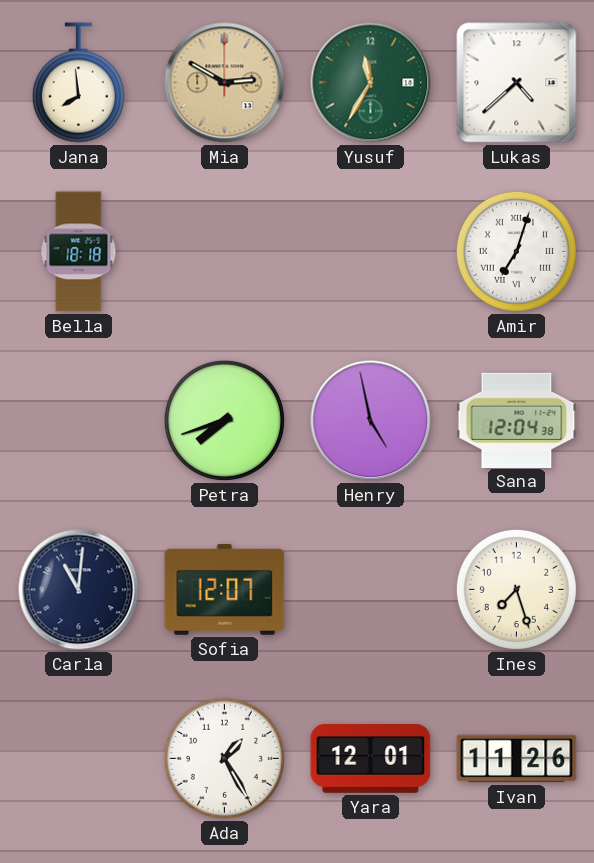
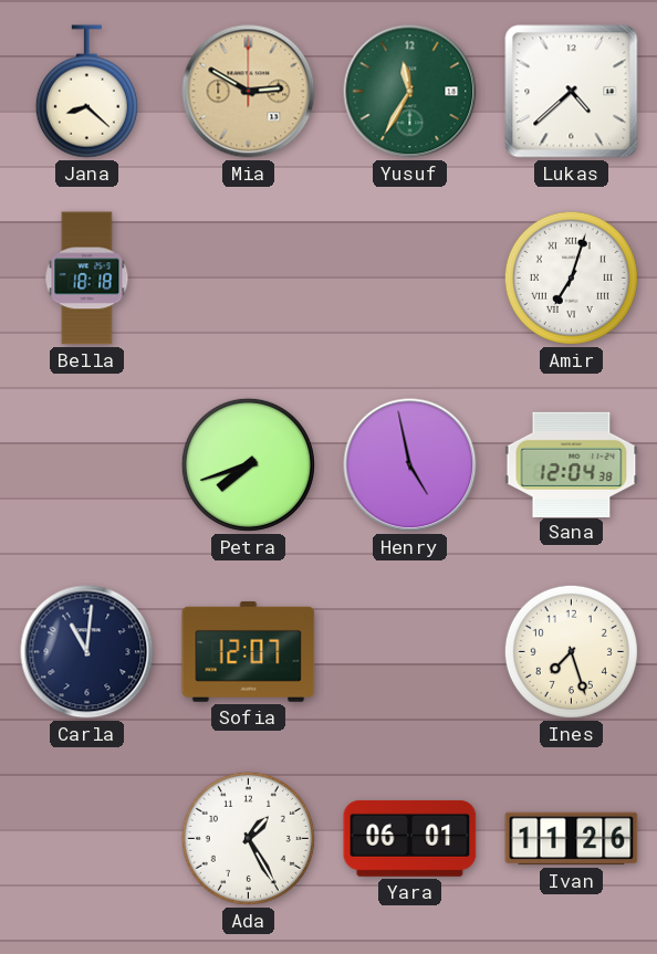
Jana: 7:59 -> 8:22 (86, 92)
Yara: 12:01 -> 06:01 (410, 838)
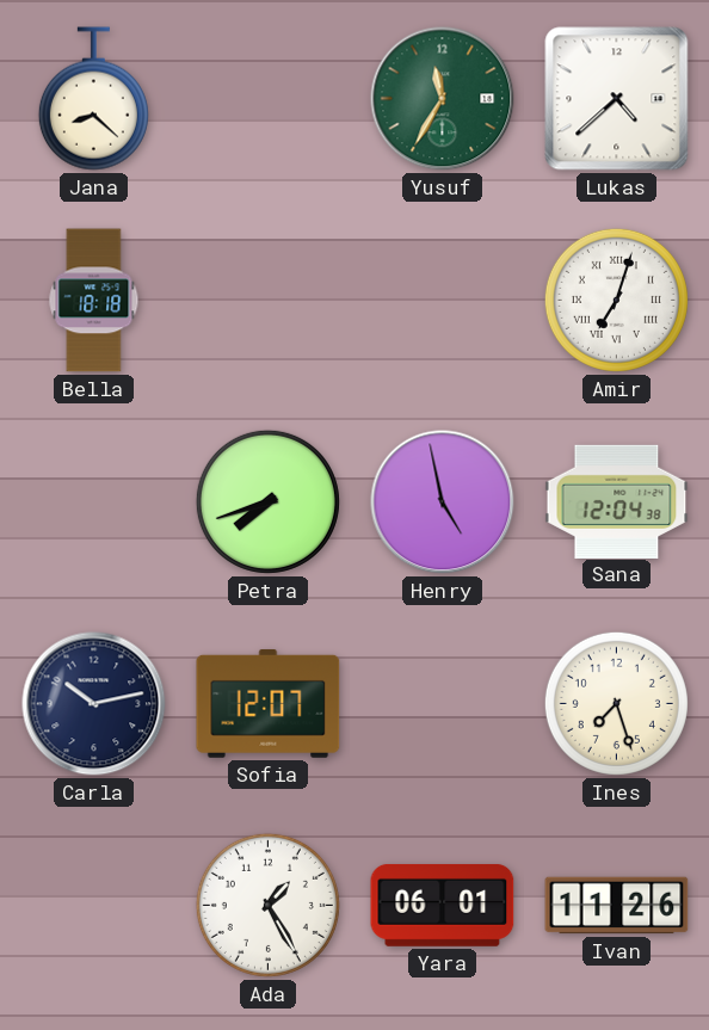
Mia: 2:50 -> none (249, 92)
Carla: 11:01 -> 10:13 (94, 704)
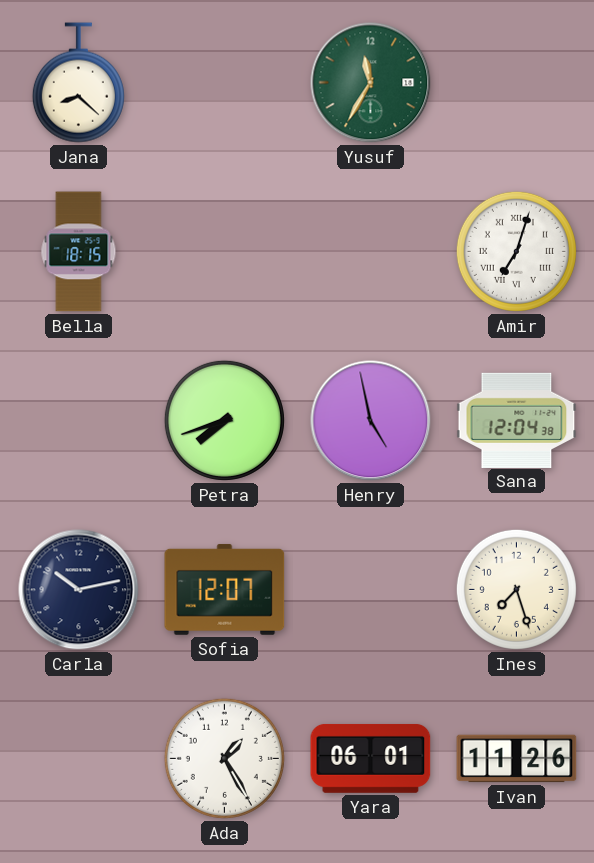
Lukas: 4:38 -> none (617, 99)
Bella: 18:18 -> 18:15 (79, 252)
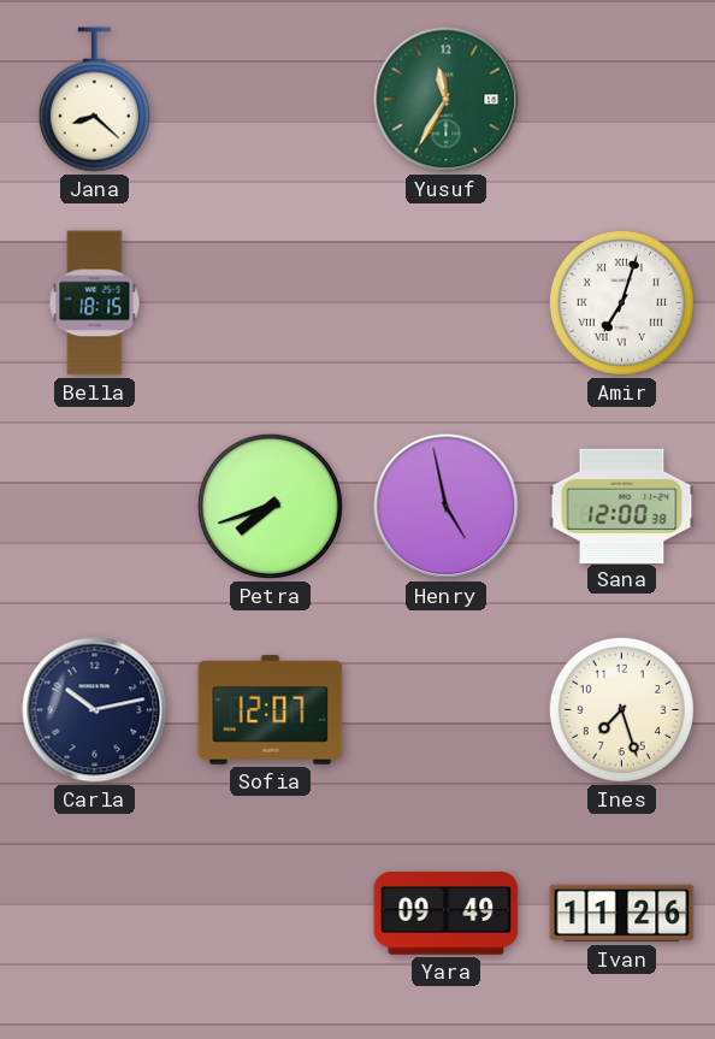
Sana: 12:04 -> 12:00 (622, 506)
Ada: 1:25 -> none (224, 758)
Yara: 06:01 -> 09:49 (447, 913)
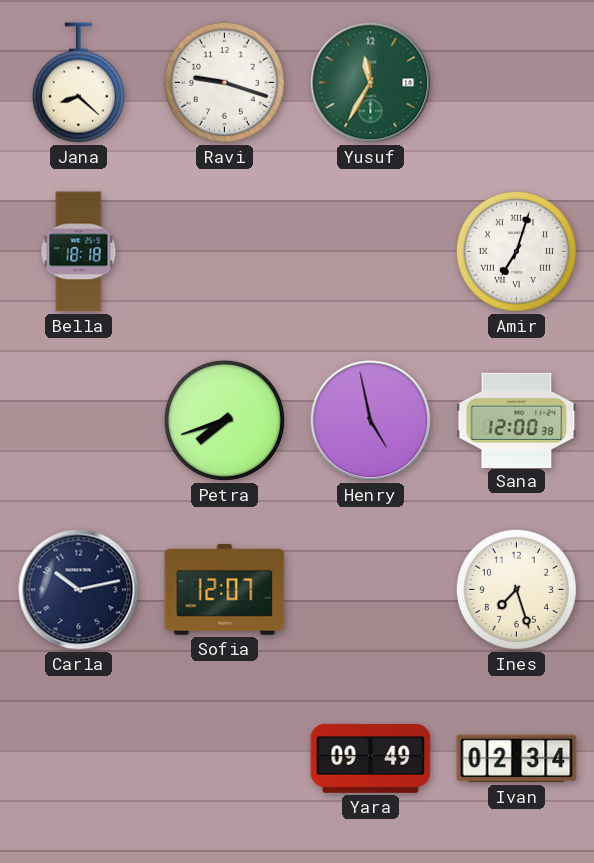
Ravi: none -> 9:18 (224, 82)
Bella: 18:15 -> 18:18 (79, 252)
Ivan: 11:26 -> 02:34 (517, 759)
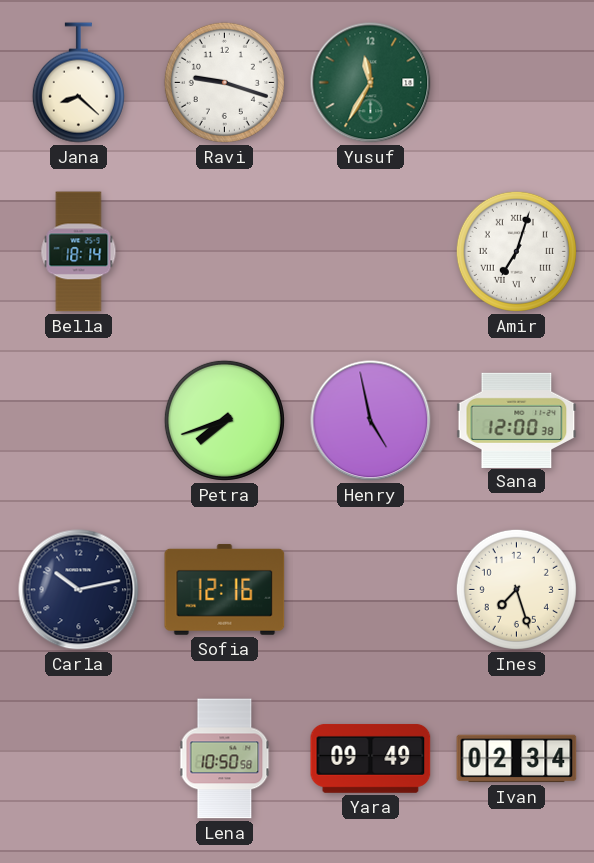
Bella: 18:18 -> 18:14 (79, 252)
Sofia: 12:07 -> 12:16 (225, 589)
Lena: none -> 10:50 (225, 759)
